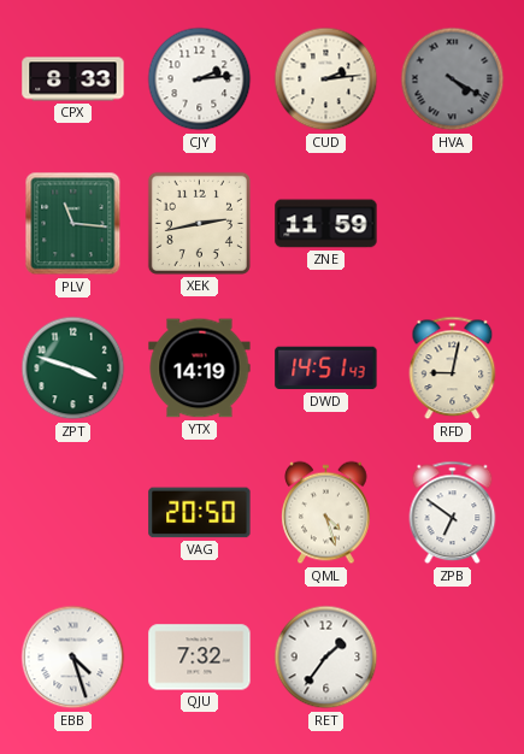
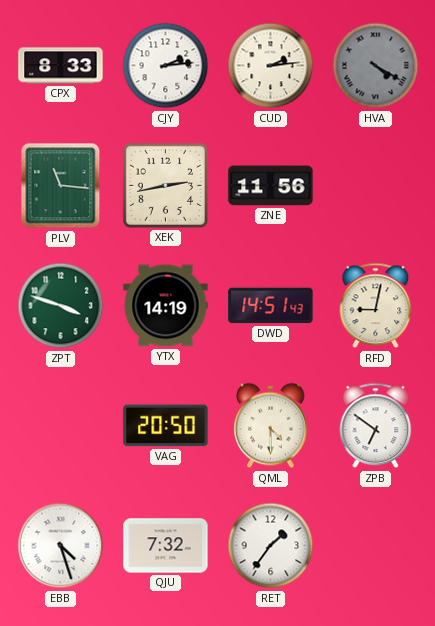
ZNE: 11:59 -> 11:56 (271, 186)
QML: 4:27 -> 4:30 (271, 426)
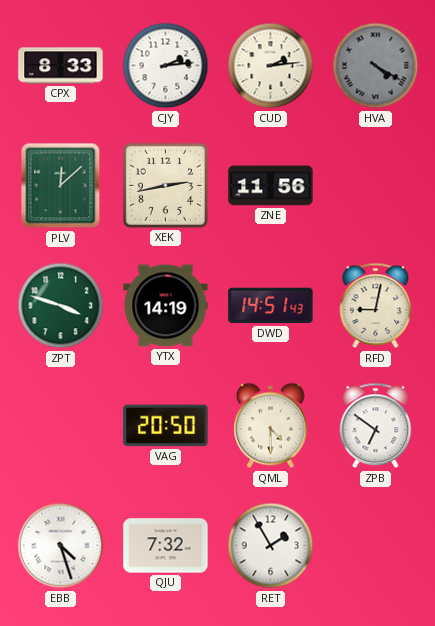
PLV: 11:16 -> 12:08 (61, 186)
RET: 1:36 -> 1:55 (271, 546)
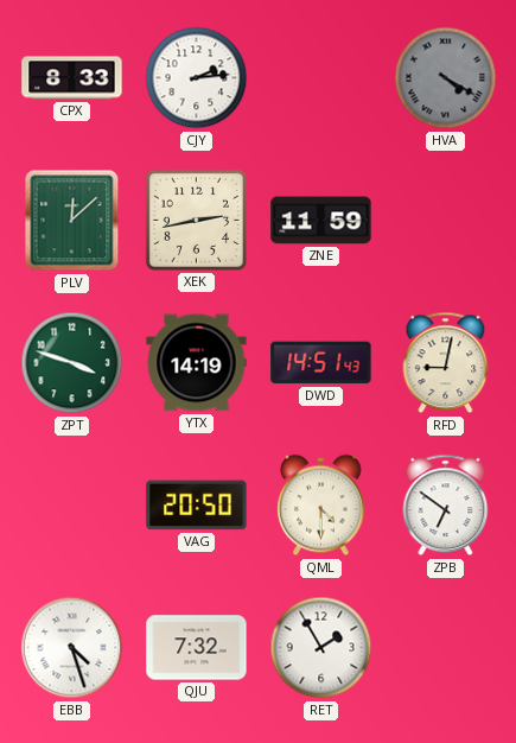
CUD: 2:14 -> none (271, 66)
ZNE: 11:56 -> 11:59 (321, 221)
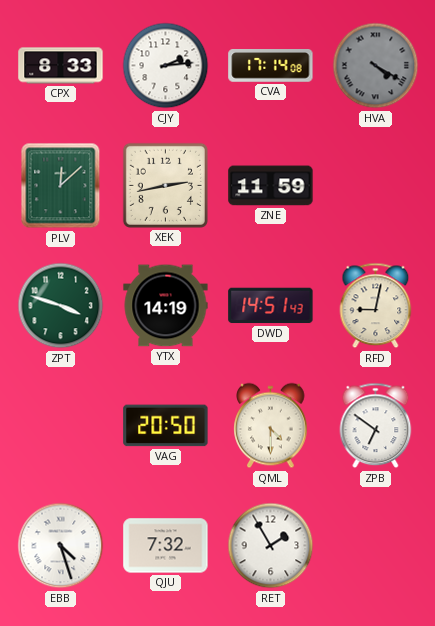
CVA: none -> 17:14 (271, 66)
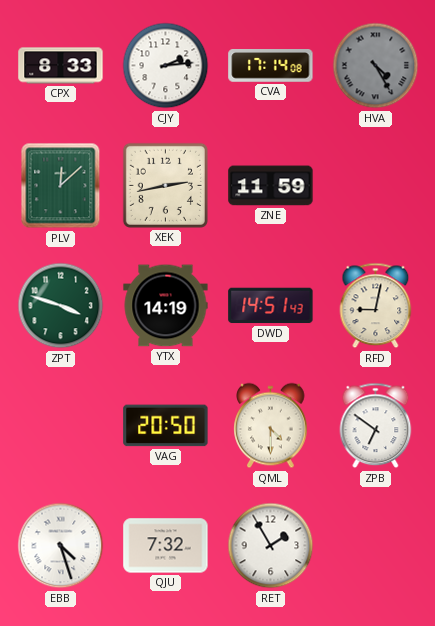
HVA: 4:20 -> 4:25 (376, 66)
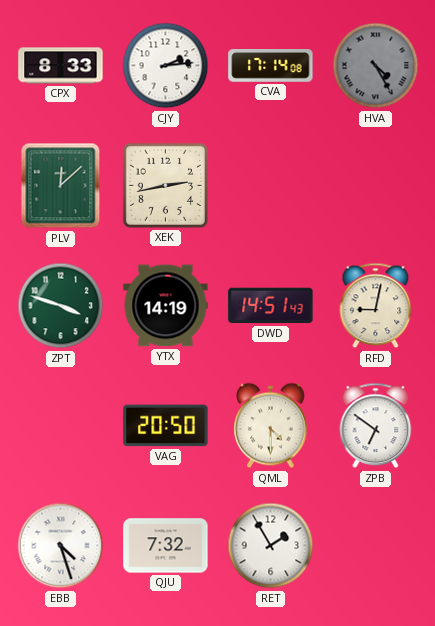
ZNE: 11:59 -> none (271, 186)
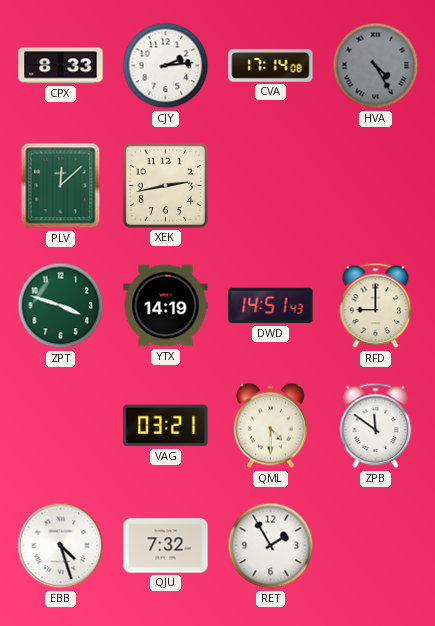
RFD: 9:02 -> 9:00 (376, 306)
VAG: 20:50 -> 03:21 (166, 426)
ZPB: 6:51 -> 11:51 (376, 426)
